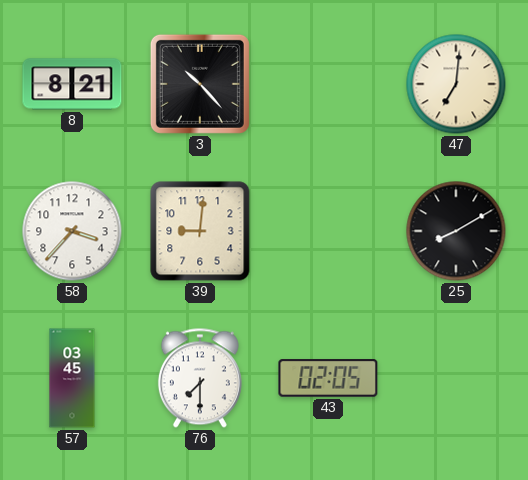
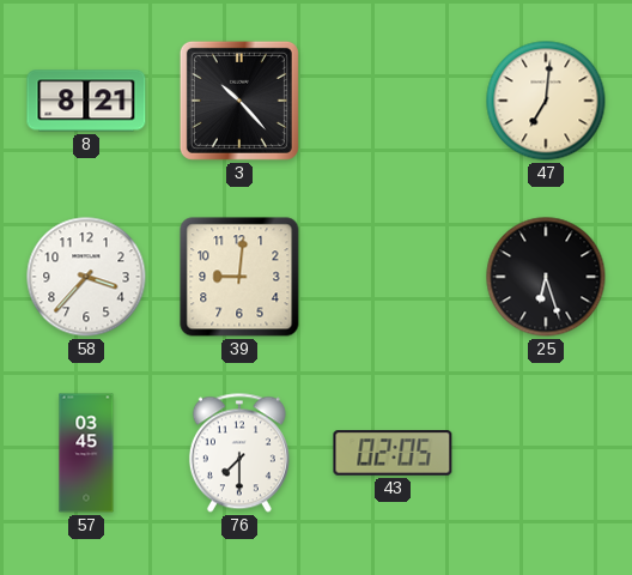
25: 8:10 -> 6:27 (546, 277)
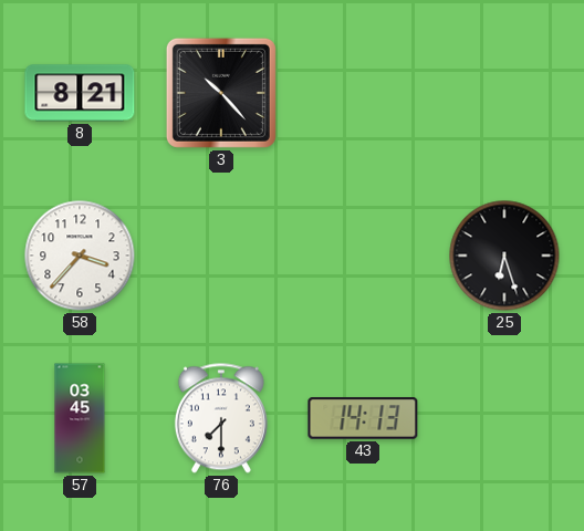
47: 7:01 -> none (546, 101)
39: 9:01 -> none (239, 277)
43: 02:05 -> 14:13 (363, 418)
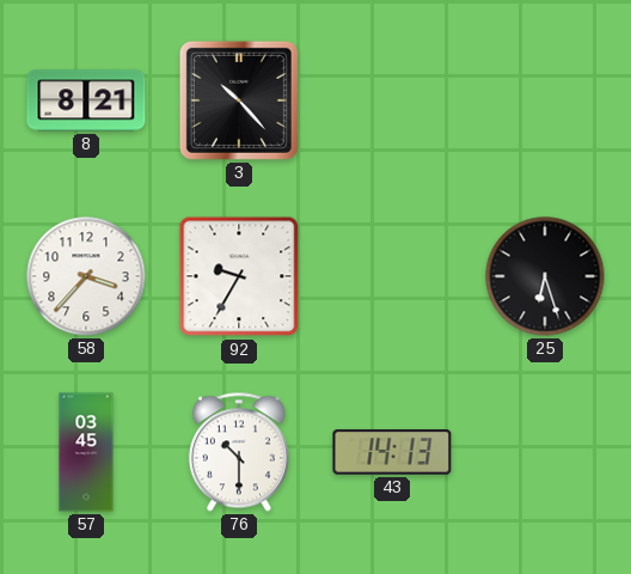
92: none -> 9:35 (239, 276)
76: 7:30 -> 10:30 (239, 452)
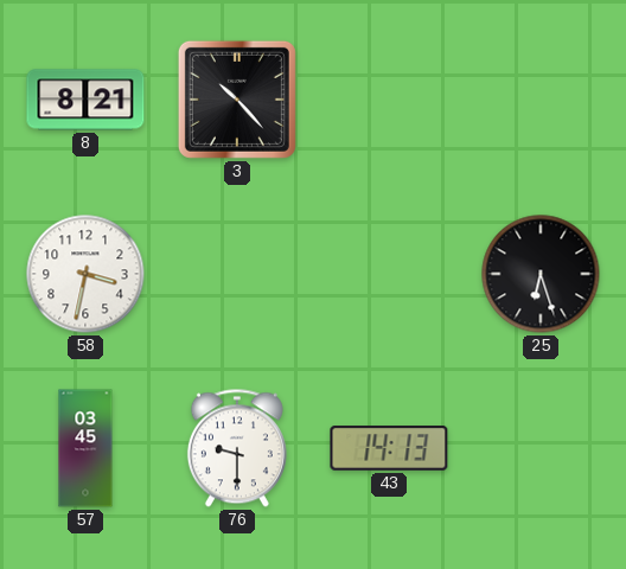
58: 3:37 -> 3:32 (85, 274)
92: 9:35 -> none (239, 276)
76: 10:30 -> 9:30 (237, 448)
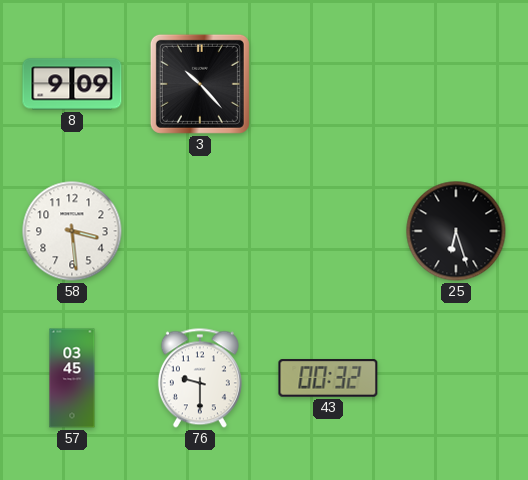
8: 8:21 -> 9:09 (72, 84)
58: 3:32 -> 3:29 (72, 231)
43: 14:13 -> 00:32 (328, 378)
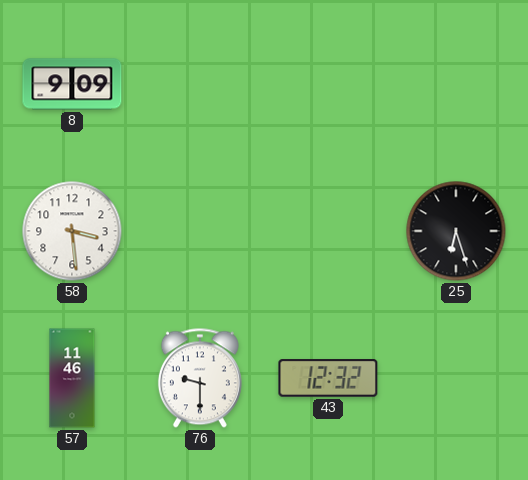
3: 10:23 -> none (200, 84)
57: 03:45 -> 11:46 (72, 378)
43: 00:32 -> 12:32 (328, 378)
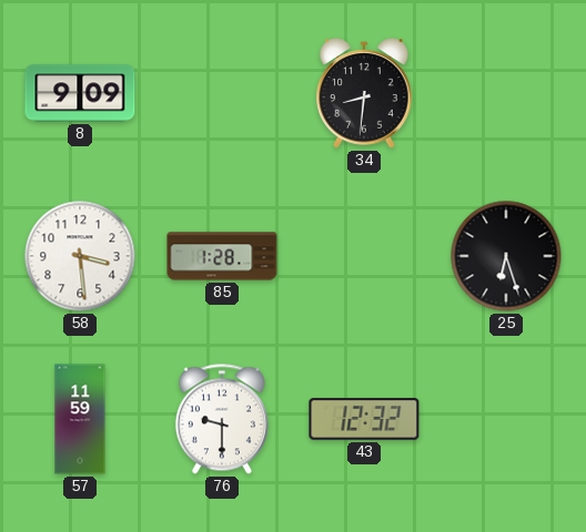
34: none -> 8:31 (364, 93)
85: none -> 1:28 (222, 256)
57: 11:46 -> 11:59 (80, 419)
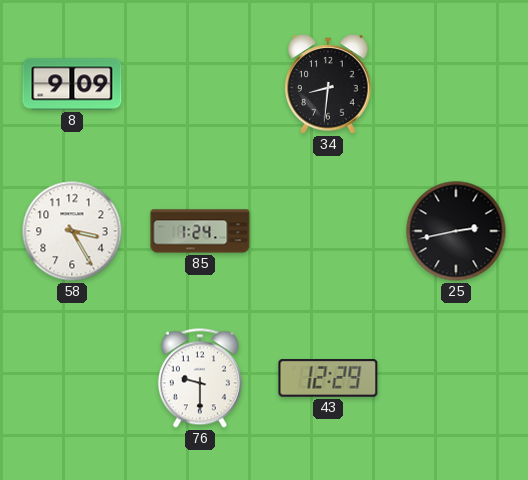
58: 3:29 -> 3:25 (72, 231)
85: 1:28 -> 1:24 (200, 231)
25: 6:27 -> 2:43 (456, 231)
57: 11:59 -> none (80, 419)
43: 12:32 -> 12:29 (328, 378)
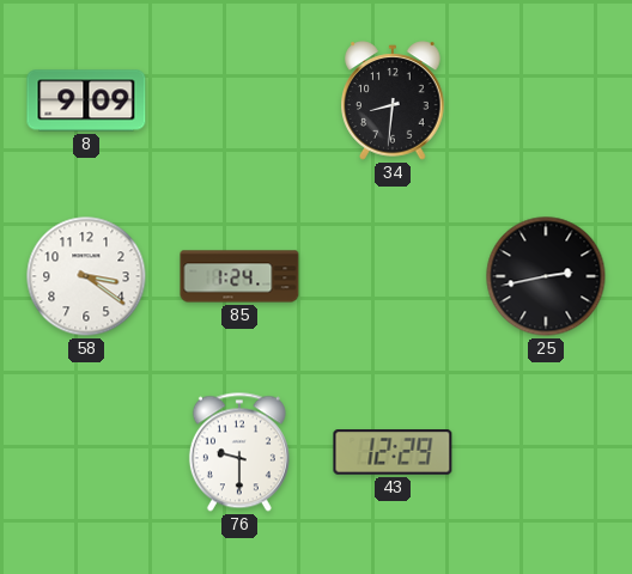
58: 3:25 -> 3:21 (86, 276)
